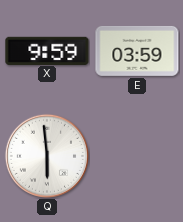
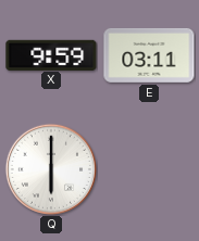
E: 03:59 -> 03:11 (149, 55)
Q: 5:59 -> 6:00 (50, 168)
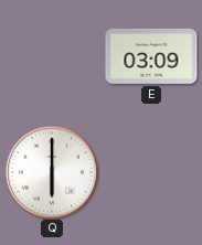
X: 9:59 -> none (51, 54)
E: 03:11 -> 03:09 (151, 56)
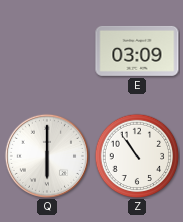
Z: none -> 10:54 (137, 156)
